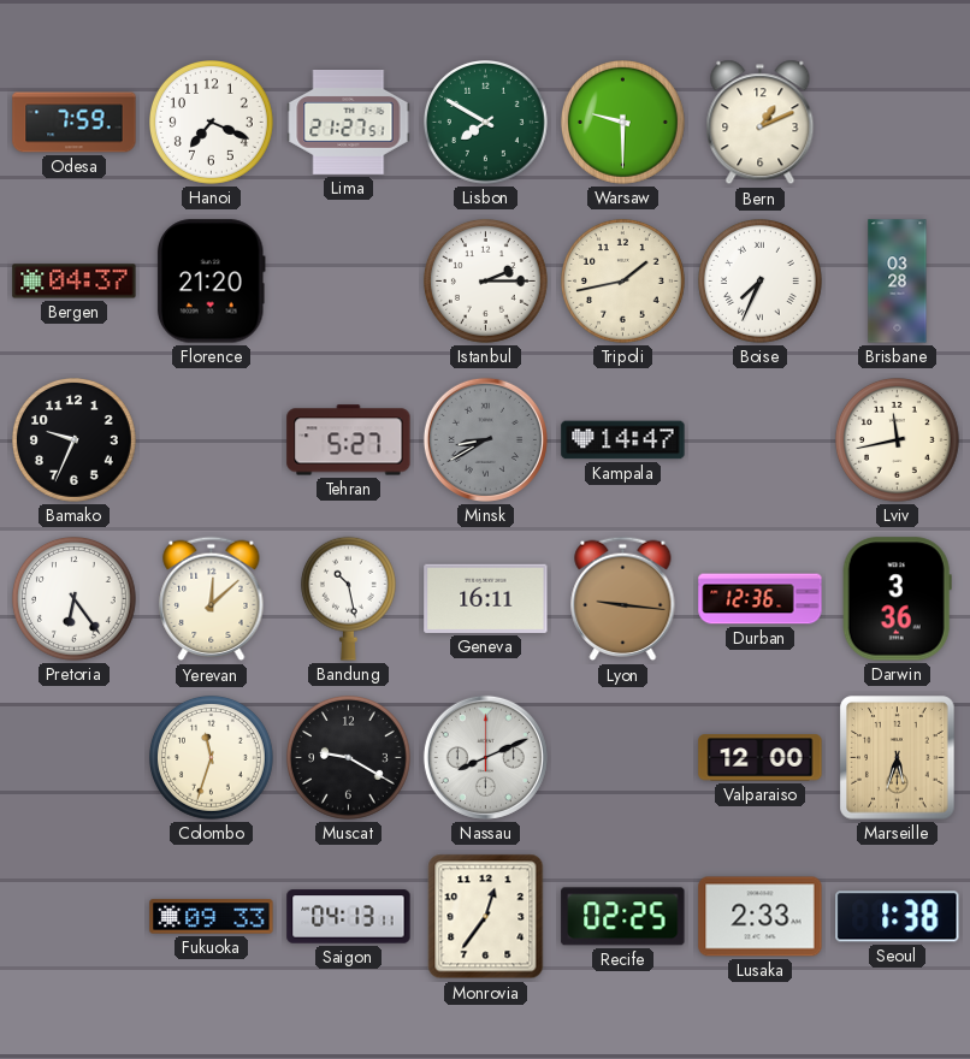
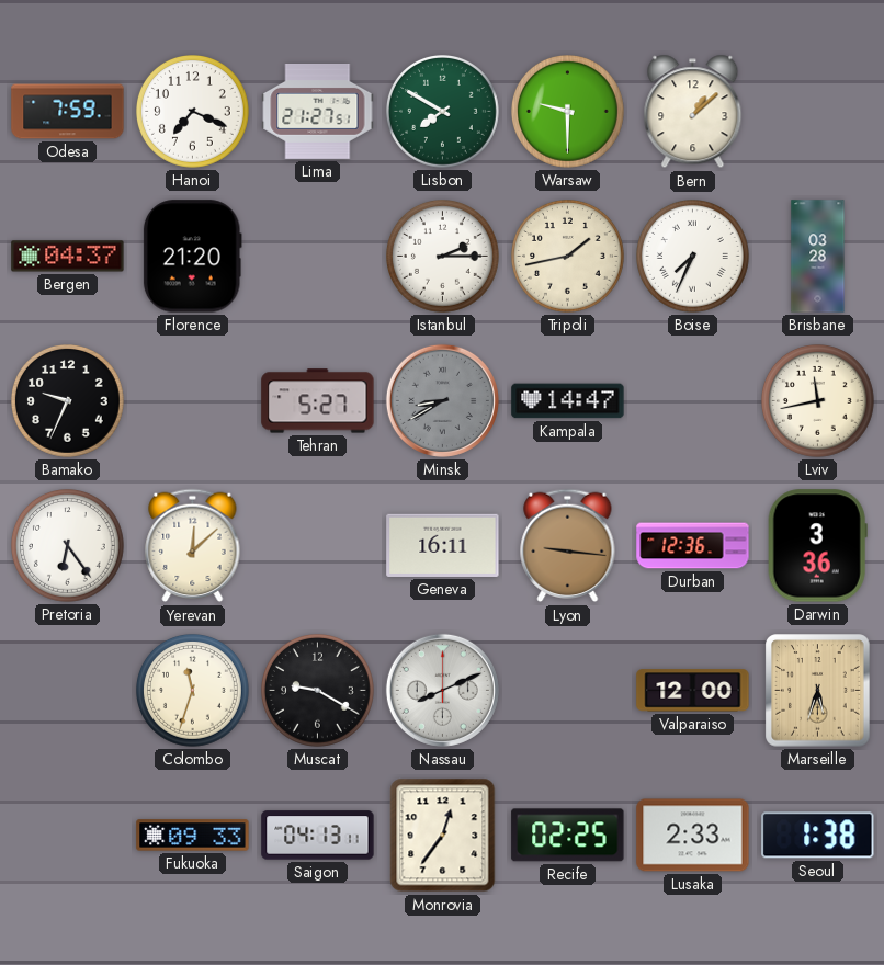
Bern: 1:11 -> 1:08 (693, 112)
Bandung: 10:28 -> none (348, 598)
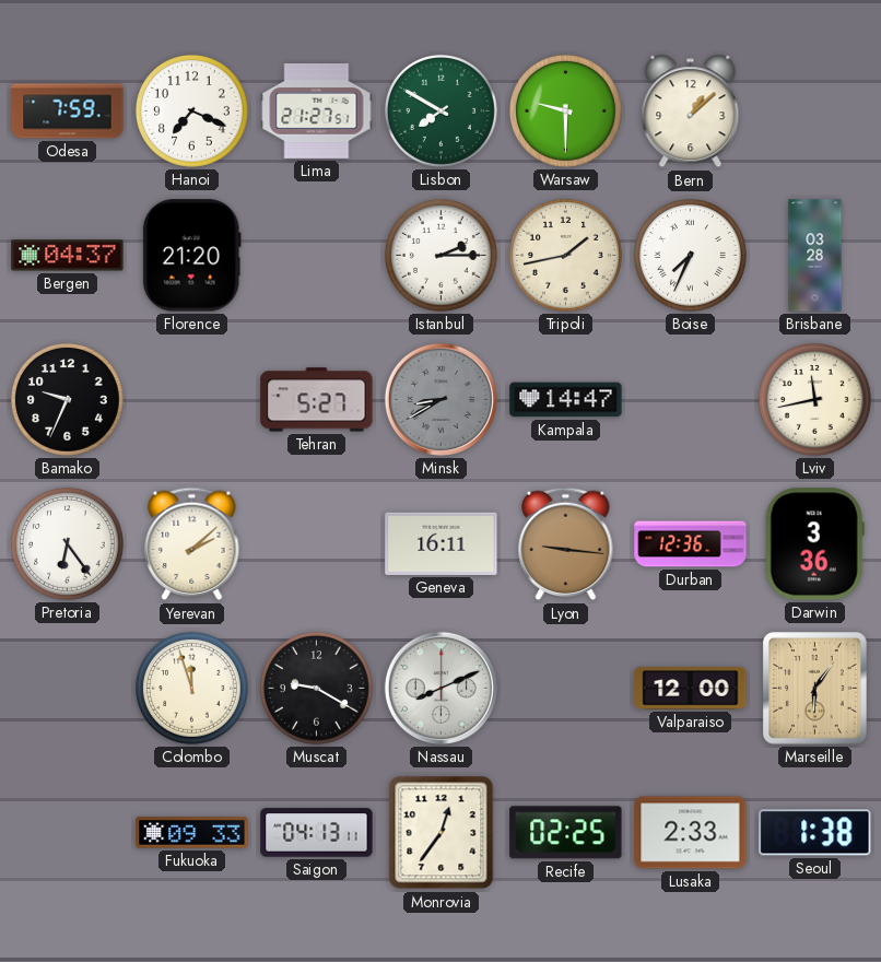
Yerevan: 12:08 -> 2:08 (192, 544)
Colombo: 11:33 -> 11:57 (192, 689)
Marseille: 5:33 -> 6:06 (815, 689)
